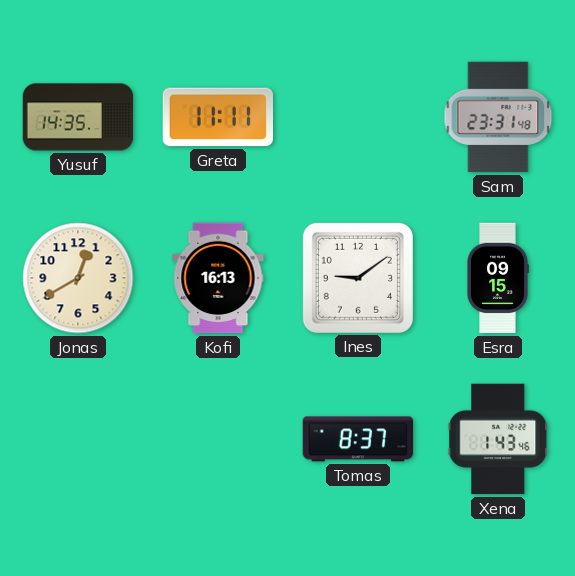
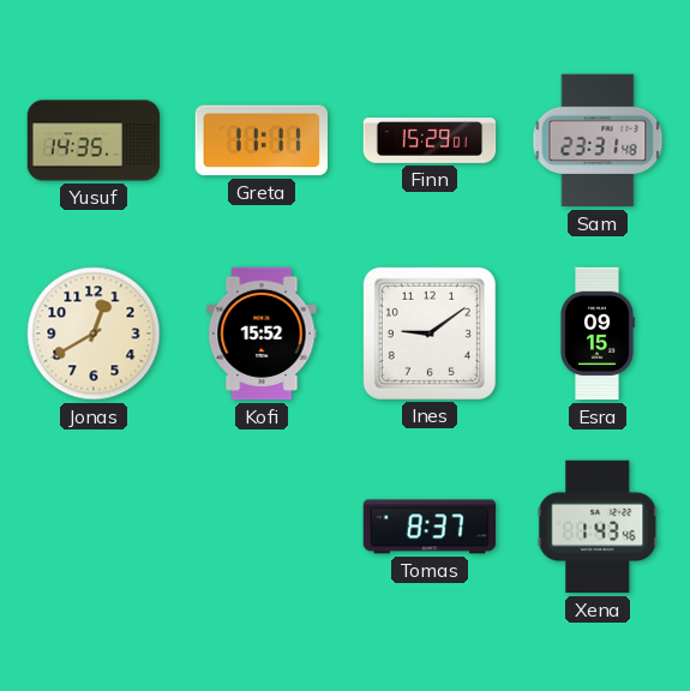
Finn: none -> 15:29 (430, 142)
Kofi: 16:13 -> 15:52 (262, 334)
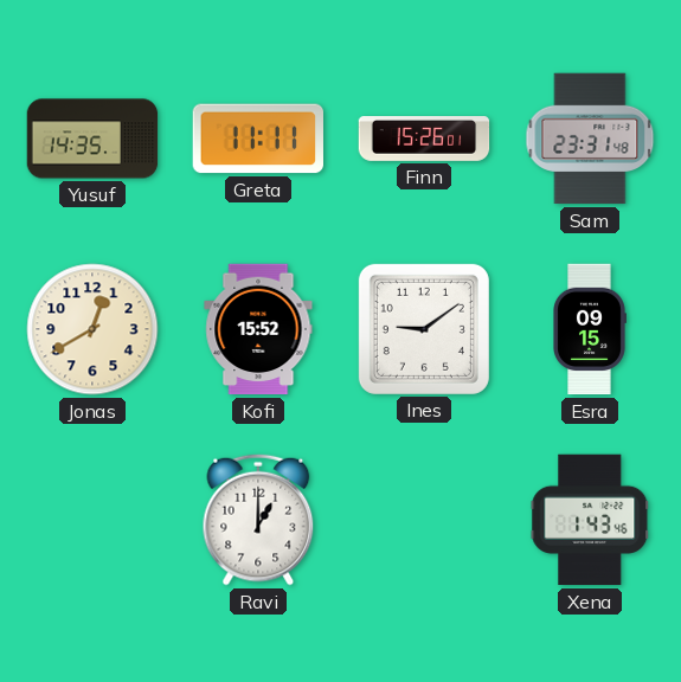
Finn: 15:29 -> 15:26 (424, 140)
Ravi: none -> 1:00 (258, 520)
Tomas: 8:37 -> none (430, 527)
